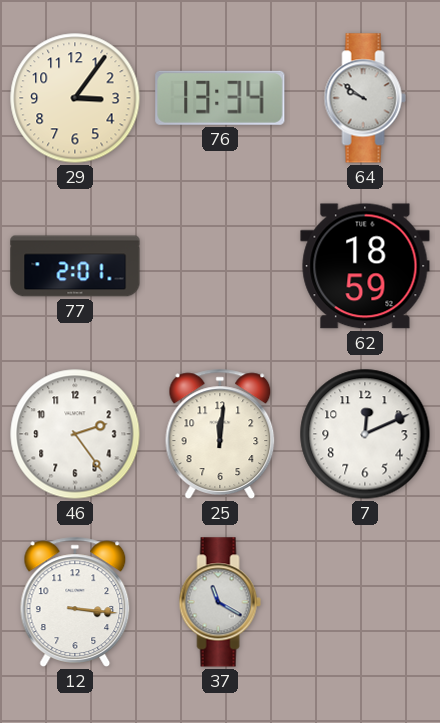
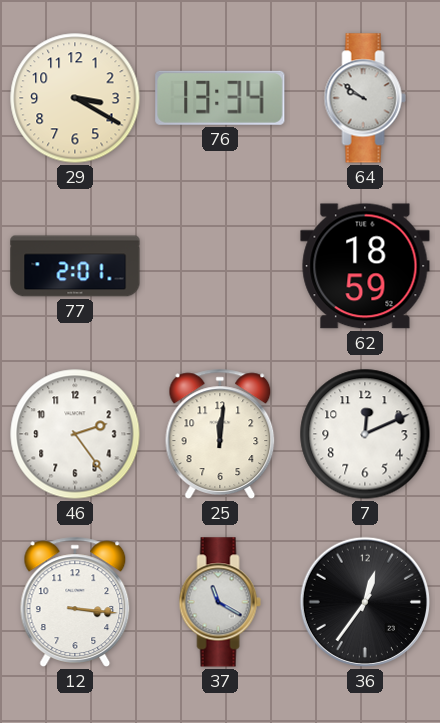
29: 3:06 -> 3:20 (75, 98)
36: none -> 12:36 (365, 602)
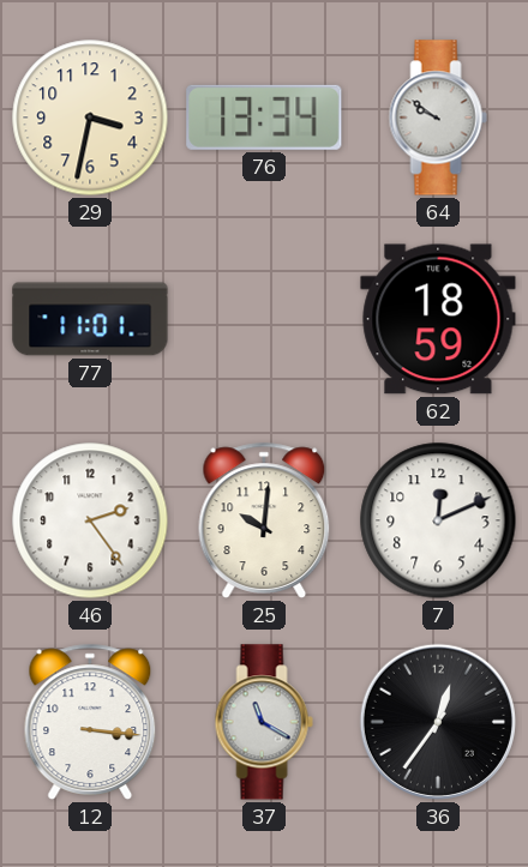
29: 3:20 -> 3:32 (90, 118)
77: 2:01 -> 11:01 (90, 319)
25: 12:01 -> 10:01 (264, 520)
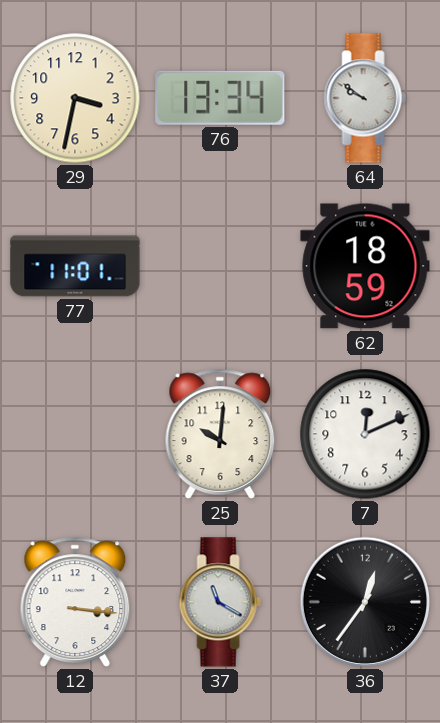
46: 2:24 -> none (90, 520)
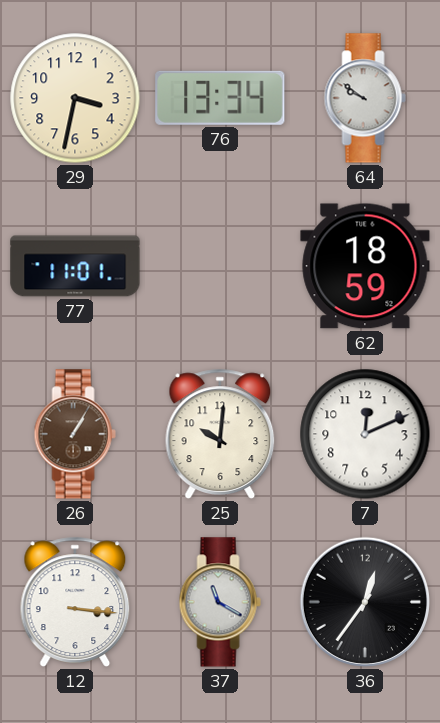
26: none -> 1:05 (75, 434)
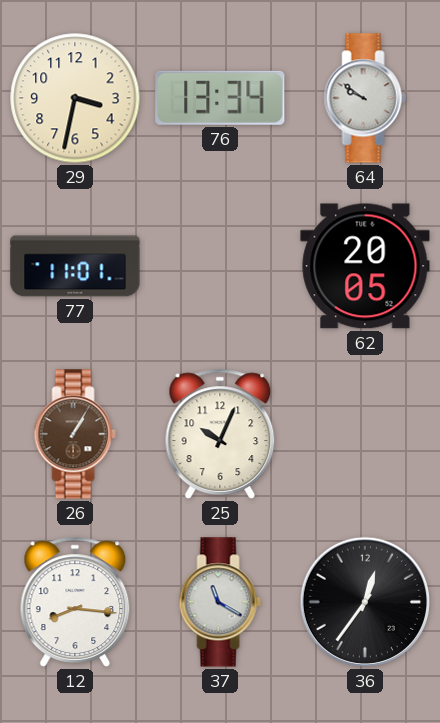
62: 18:59 -> 20:05 (365, 266)
25: 10:01 -> 10:04 (220, 434)
7: 12:11 -> none (365, 434)
12: 3:16 -> 8:16 (75, 602)
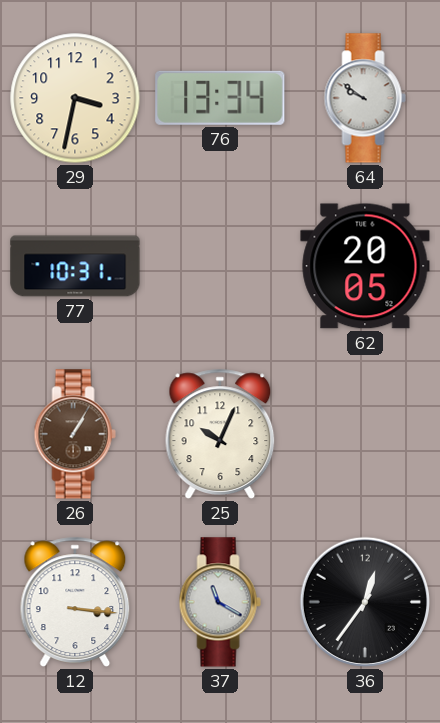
77: 11:01 -> 10:31 (75, 266)
12: 8:16 -> 3:16 (75, 602)
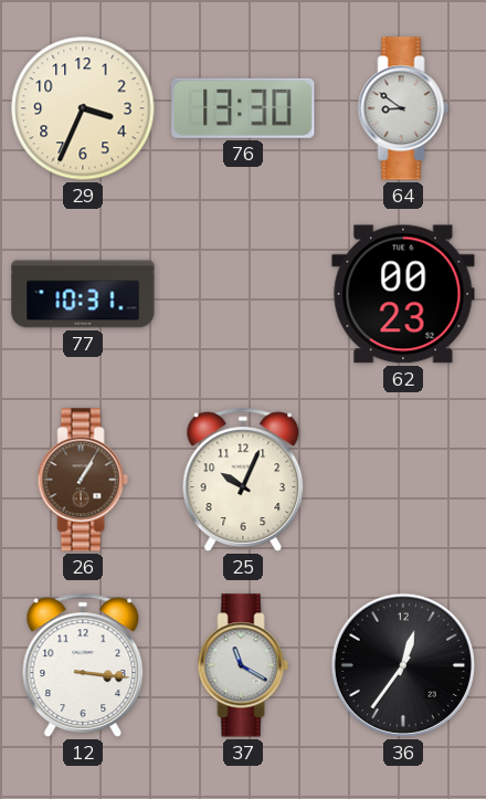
29: 3:32 -> 3:34 (83, 108)
76: 13:34 -> 13:30 (243, 108)
64: 9:51 -> 8:51 (403, 108)
62: 20:05 -> 00:23 (403, 294)
